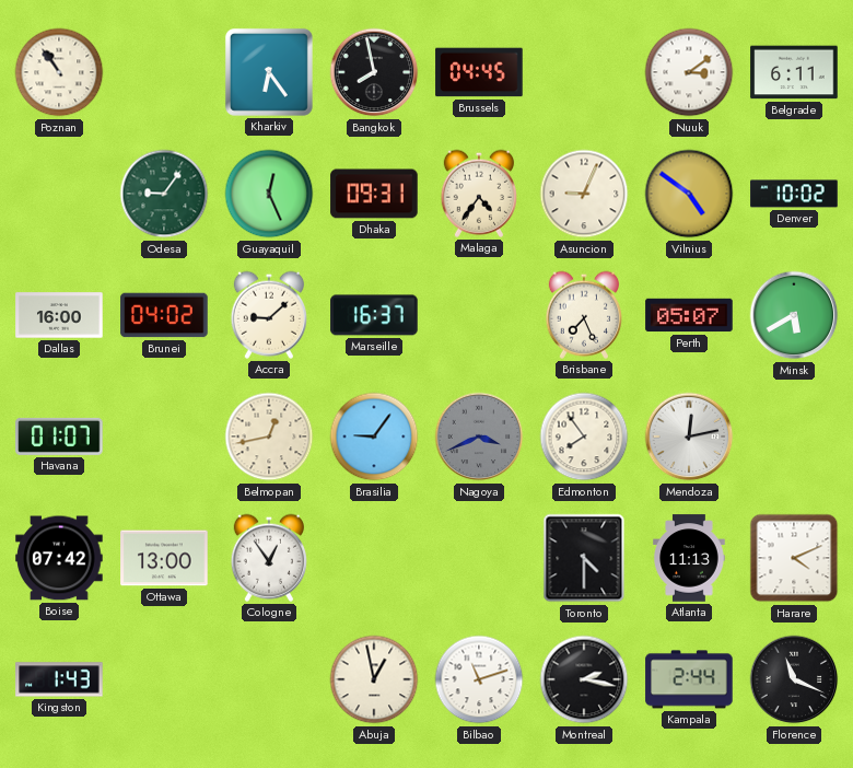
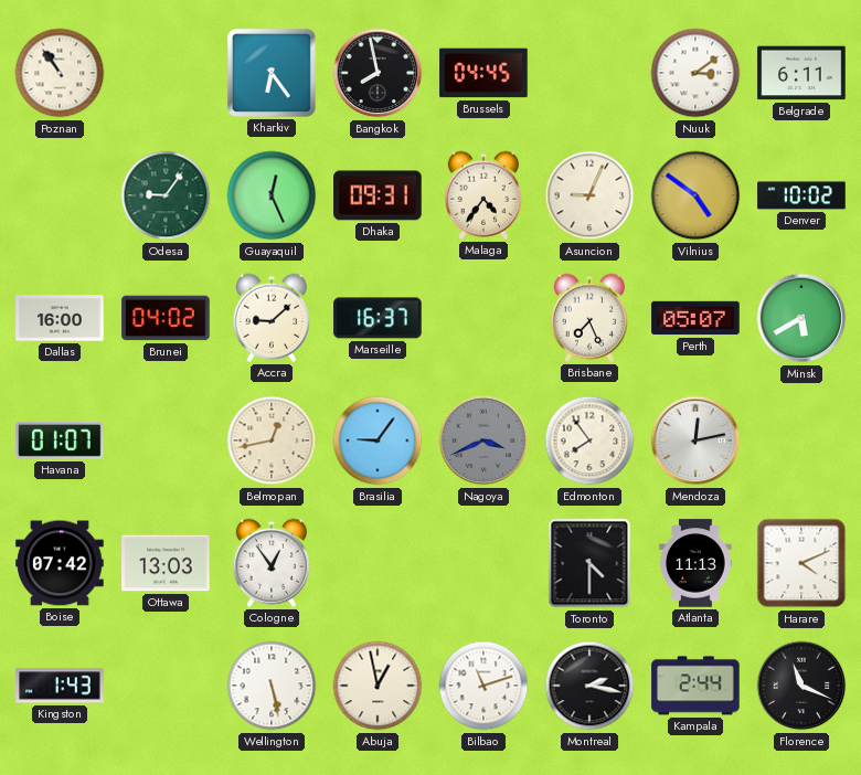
Ottawa: 13:00 -> 13:03 (166, 563)
Wellington: none -> 5:28 (272, 686)
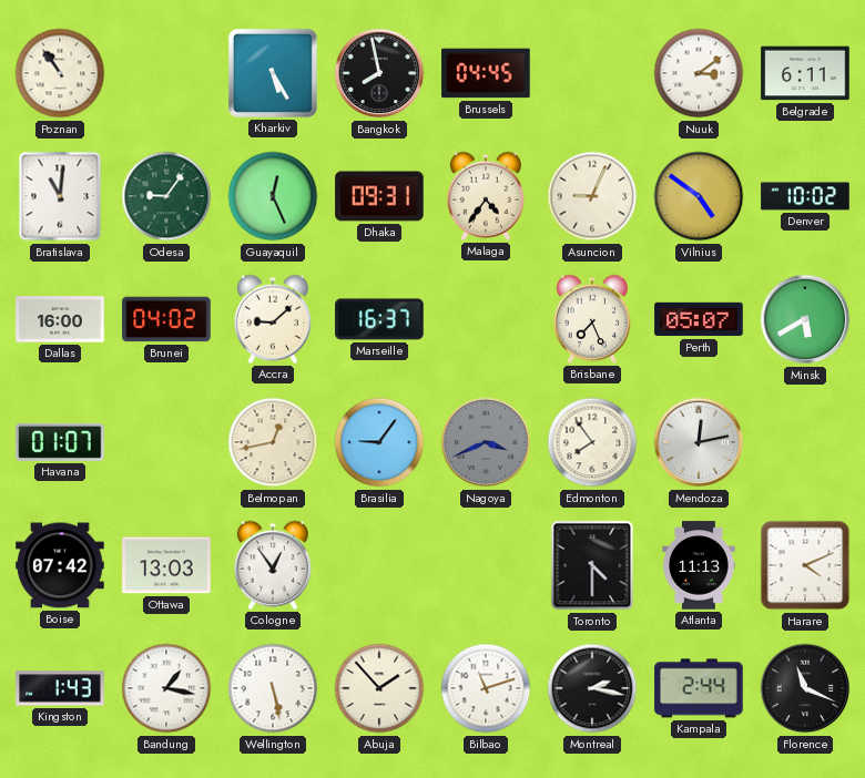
Kharkiv: 6:24 -> 5:25 (273, 73)
Bratislava: none -> 11:01 (60, 196)
Bandung: none -> 1:17 (166, 688)
Abuja: 12:58 -> 1:53 (379, 688)
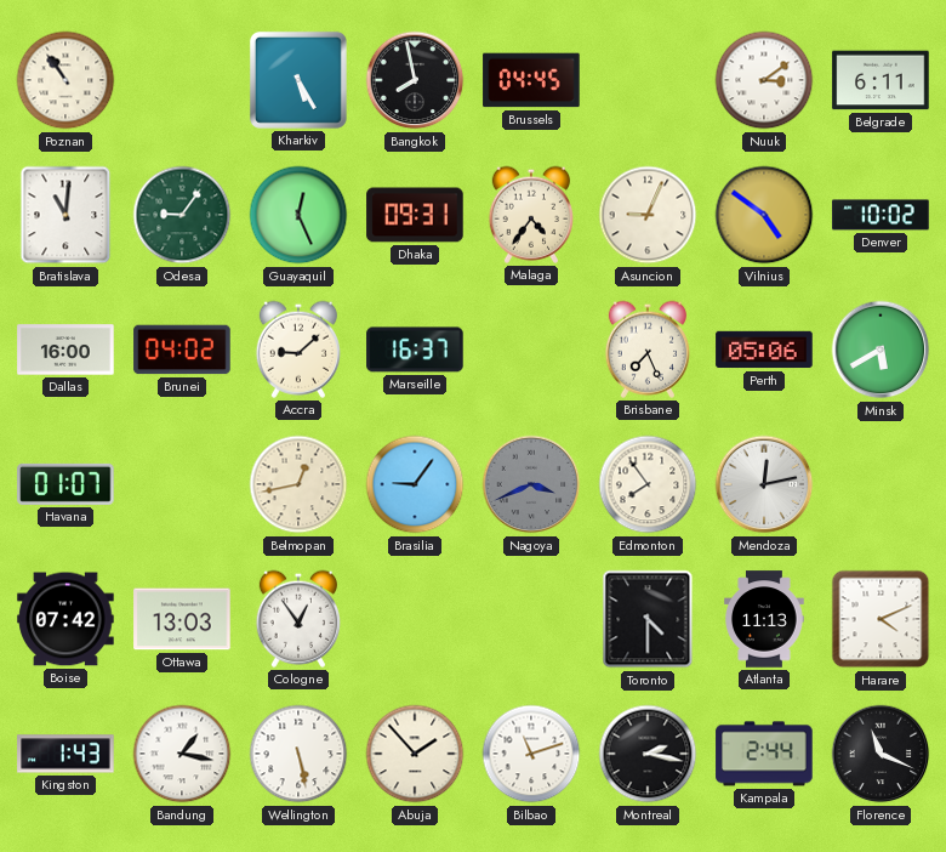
Perth: 05:07 -> 05:06 (764, 350)
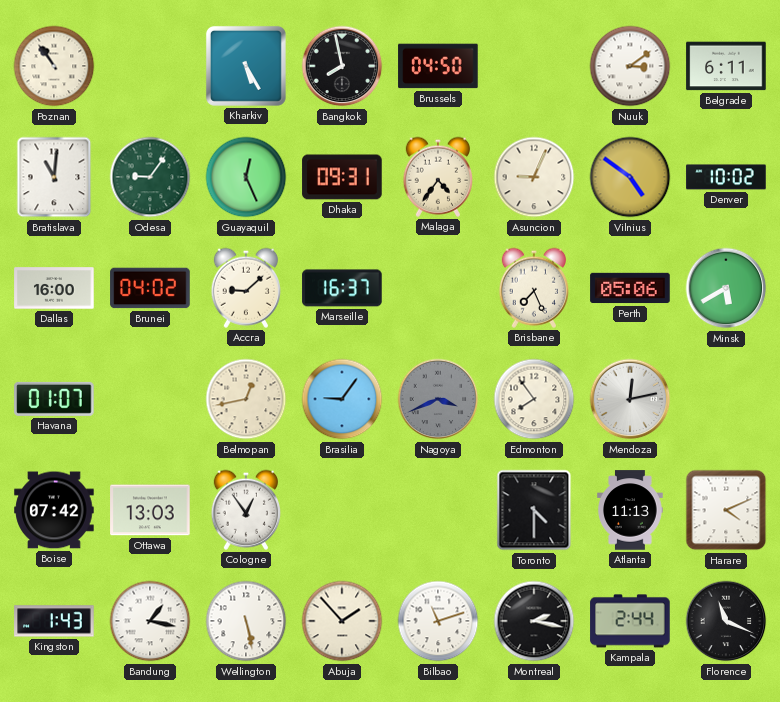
Brussels: 04:45 -> 04:50 (438, 66)
